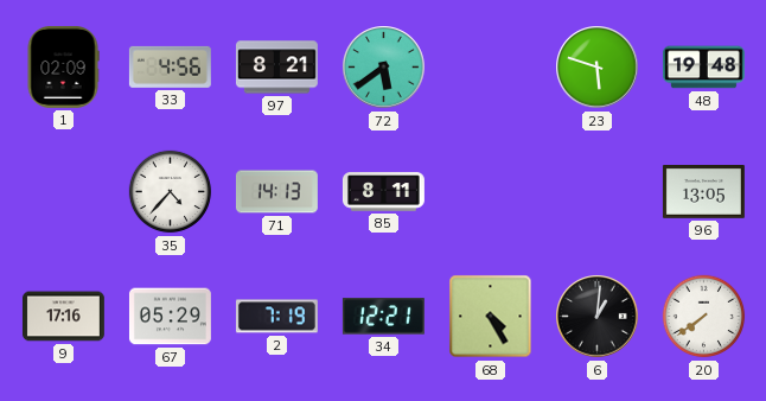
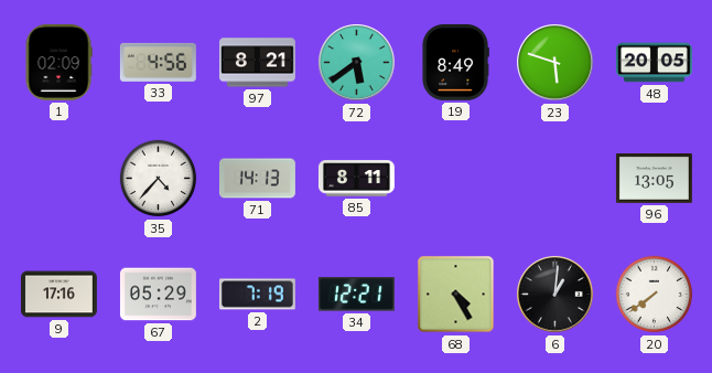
19: none -> 8:49 (455, 62)
48: 19:48 -> 20:05 (654, 63)
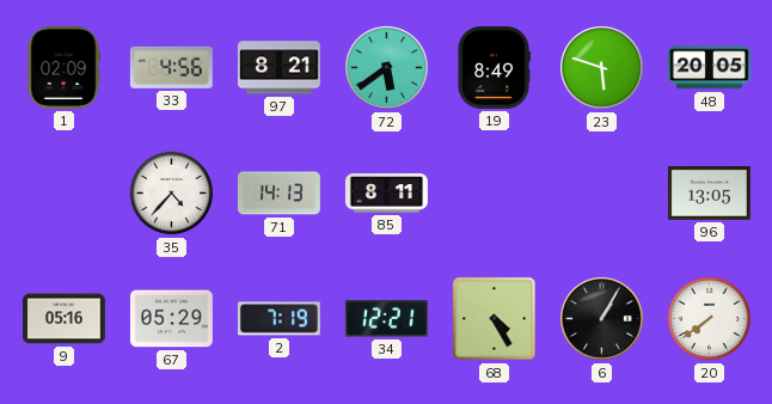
9: 17:16 -> 05:16 (63, 319)
6: 1:01 -> 1:05 (602, 319)
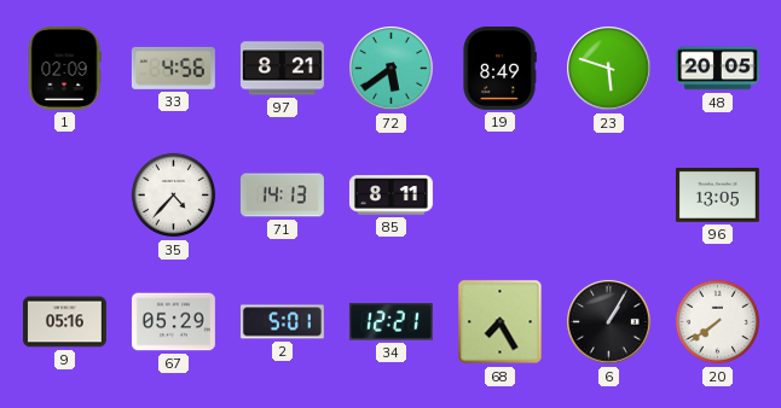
2: 7:19 -> 5:01 (282, 322)
68: 4:25 -> 7:25 (501, 322)
